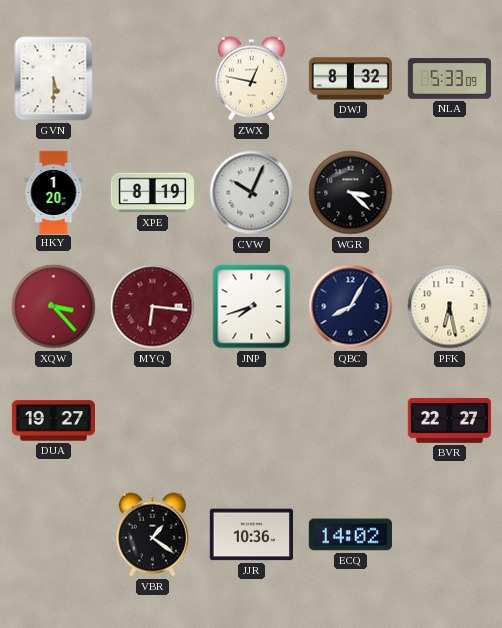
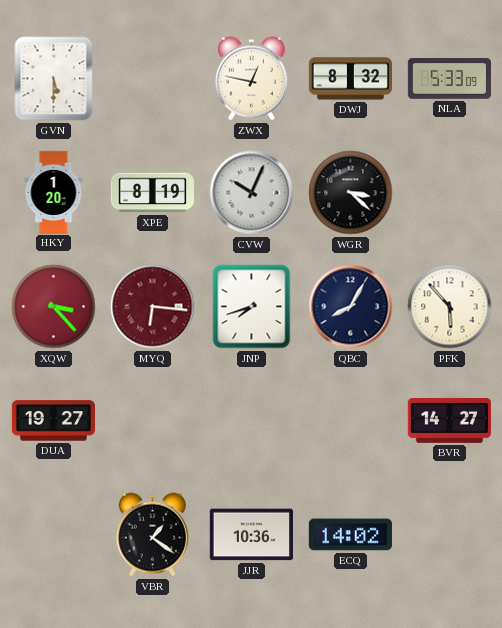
PFK: 6:28 -> 5:53 (450, 307)
BVR: 22:27 -> 14:27 (449, 420)
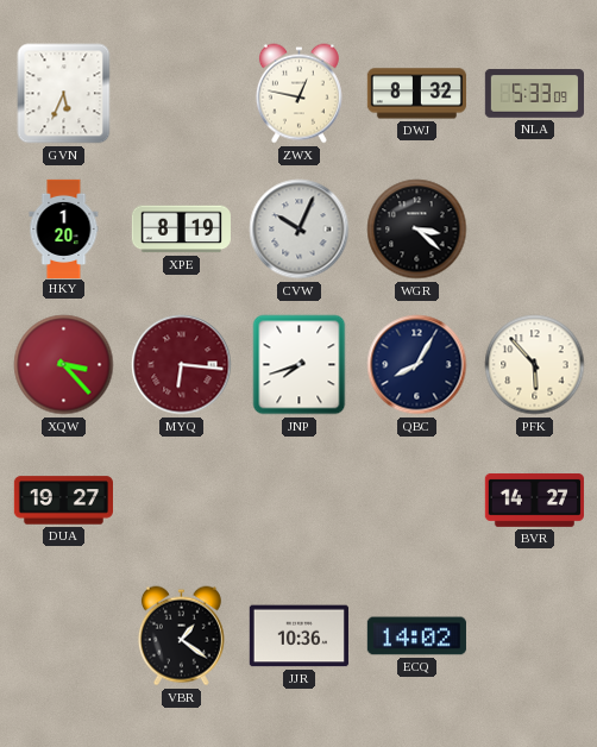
GVN: 5:30 -> 5:34 (64, 94)
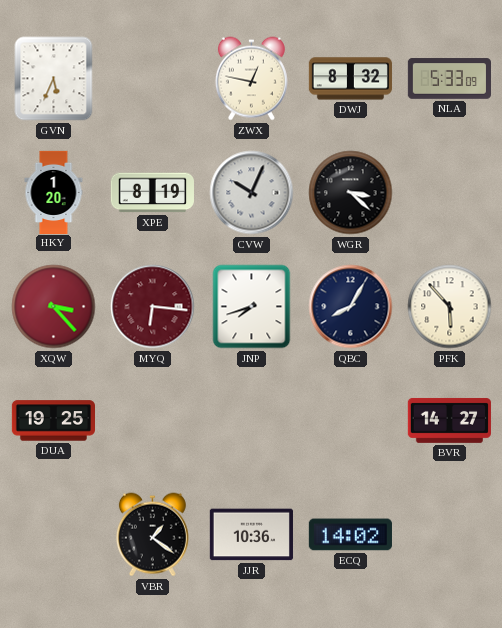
DUA: 19:27 -> 19:25 (53, 421)
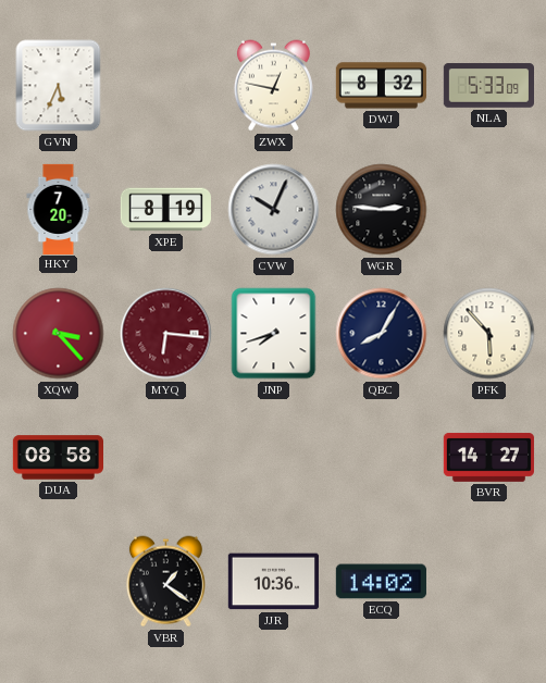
HKY: 1:20 -> 7:20 (59, 209)
WGR: 3:22 -> 2:46 (382, 210)
DUA: 19:25 -> 08:58 (58, 458)
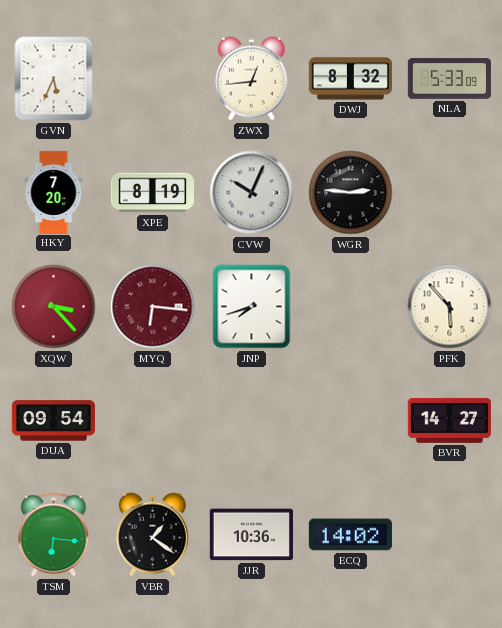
ZWX: 12:47 -> 12:44 (251, 79)
QBC: 8:05 -> none (382, 334)
DUA: 08:58 -> 09:54 (53, 421)
TSM: none -> 6:16 (54, 535)
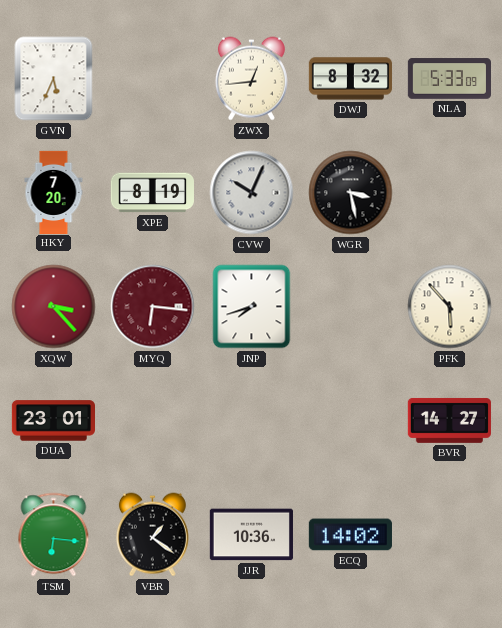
WGR: 2:46 -> 3:28 (351, 193)
DUA: 09:54 -> 23:01 (53, 421)
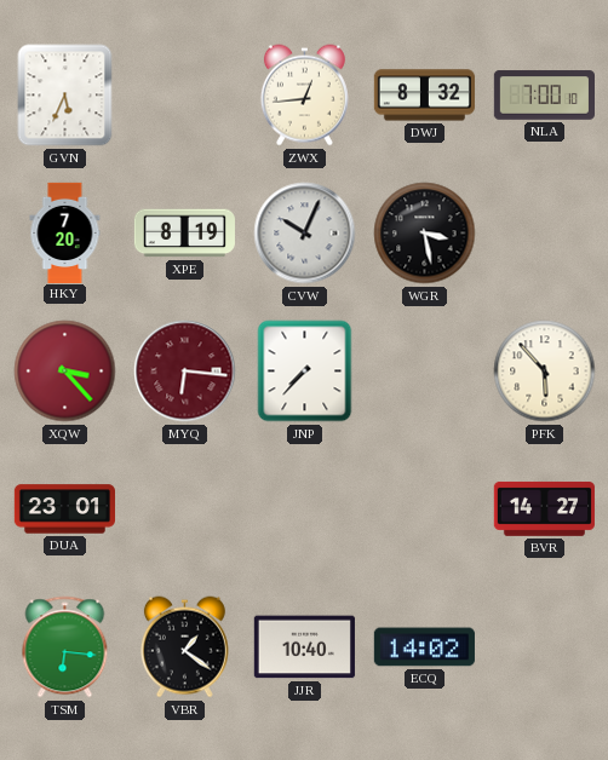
NLA: 5:33 -> 7:00 (544, 96)
JNP: 7:42 -> 7:37 (305, 372)
JJR: 10:36 -> 10:40 (304, 647)
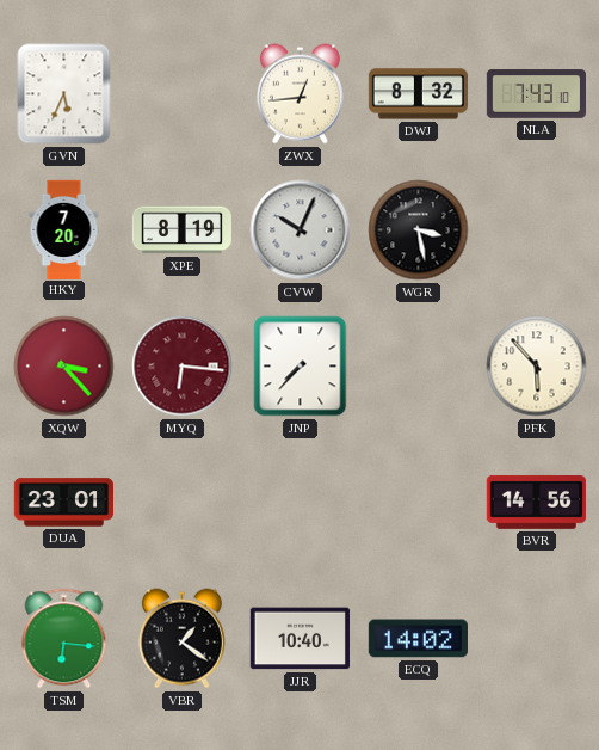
NLA: 7:00 -> 7:43 (536, 94)
BVR: 14:27 -> 14:56 (536, 502)
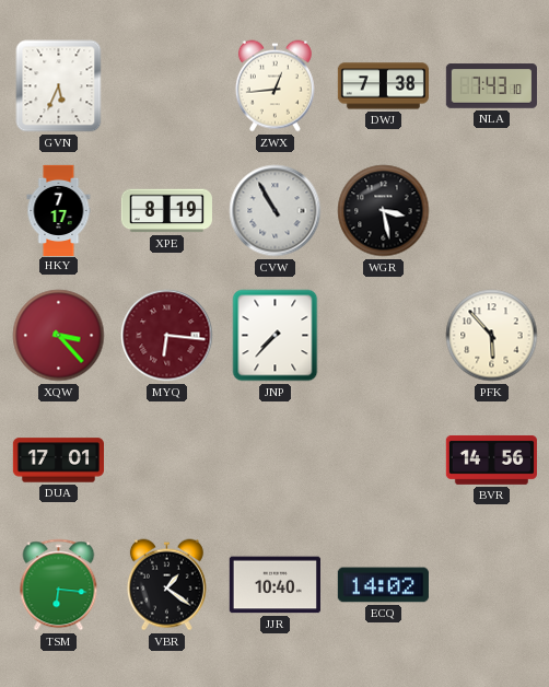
DWJ: 8:32 -> 7:38 (383, 86)
HKY: 7:20 -> 7:17 (59, 210)
CVW: 10:04 -> 10:55 (276, 211)
DUA: 23:01 -> 17:01 (58, 461)
